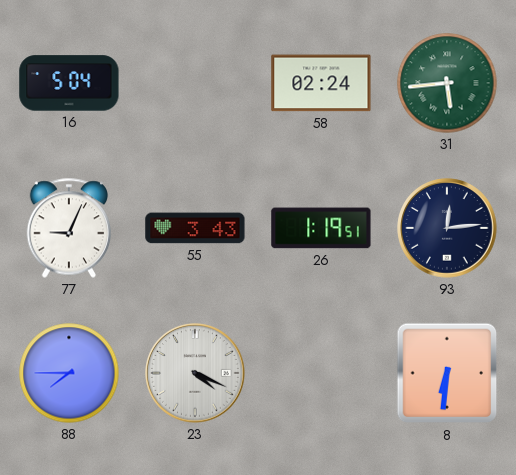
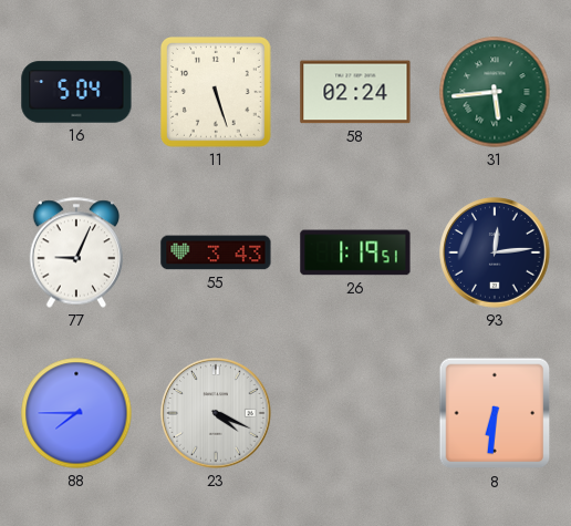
11: none -> 5:27 (217, 93)
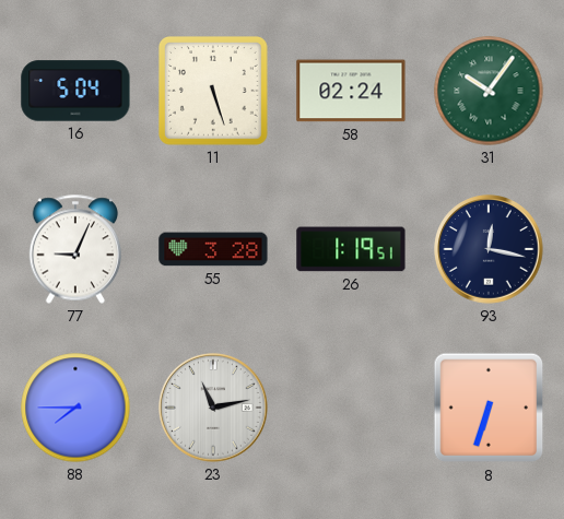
31: 5:44 -> 10:06 (489, 91)
55: 3:43 -> 3:28 (213, 249)
93: 12:14 -> 12:17 (489, 249)
23: 4:19 -> 11:13 (213, 408)
8: 6:31 -> 6:33 (489, 408)
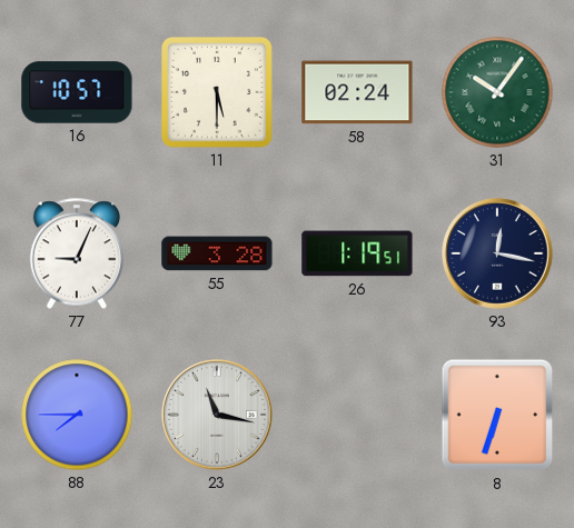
16: 5:04 -> 10:57 (77, 92)
11: 5:27 -> 5:30 (218, 93)
23: 11:13 -> 11:17 (217, 415)
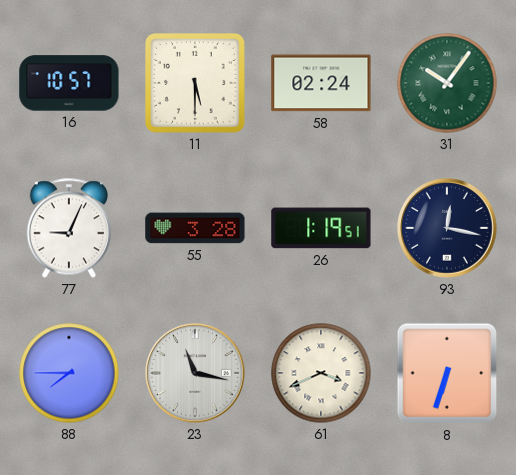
61: none -> 3:41 (321, 373)
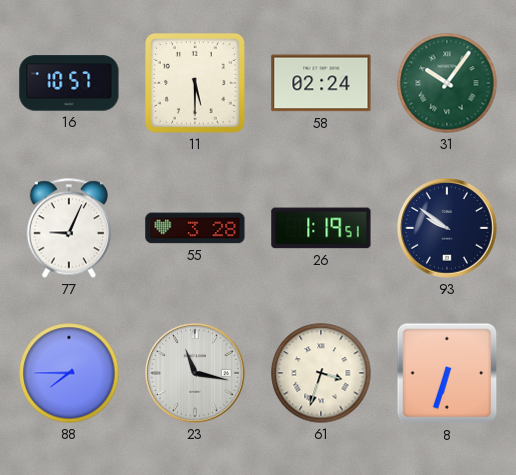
93: 12:17 -> 9:51 (447, 228)
61: 3:41 -> 3:33 (321, 373)
